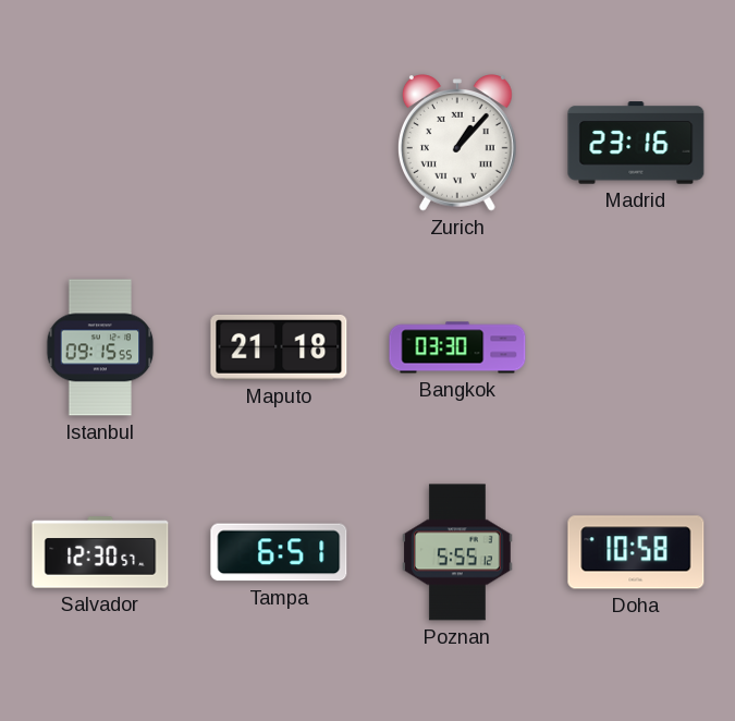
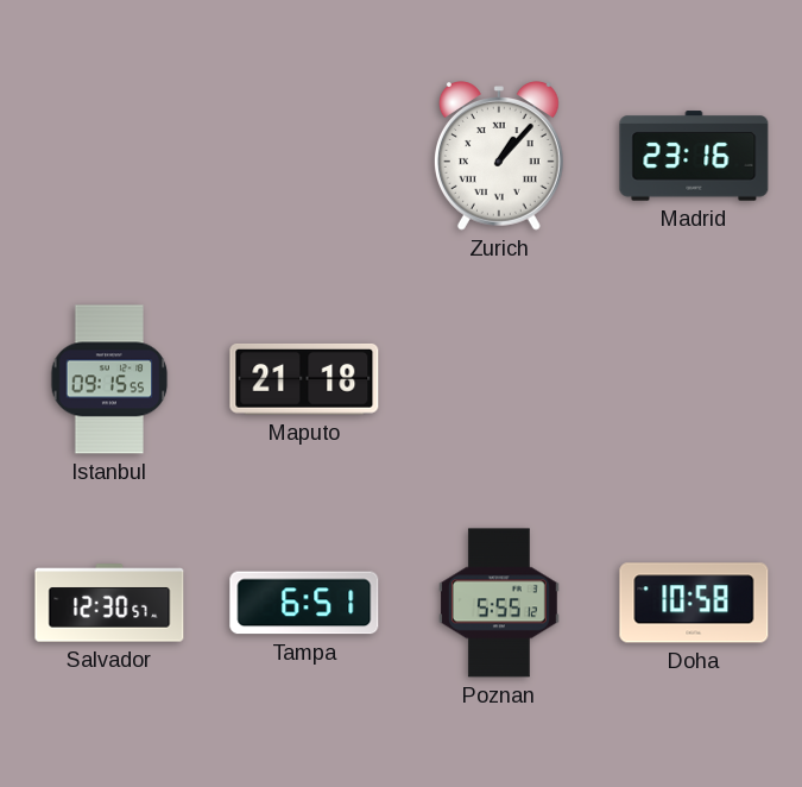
Bangkok: 03:30 -> none (457, 347)
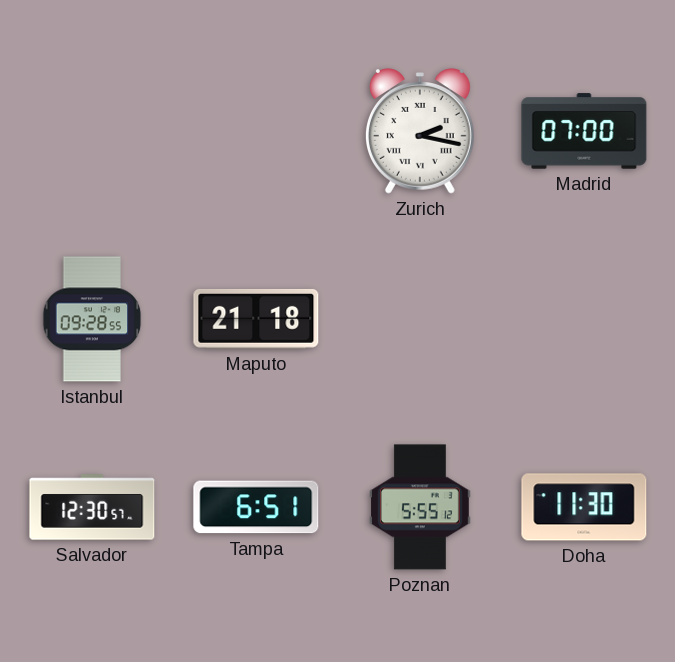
Zurich: 1:07 -> 2:17 (420, 131)
Madrid: 23:16 -> 07:00 (584, 131)
Istanbul: 09:15 -> 09:28 (92, 319)
Doha: 10:58 -> 11:30 (584, 507)
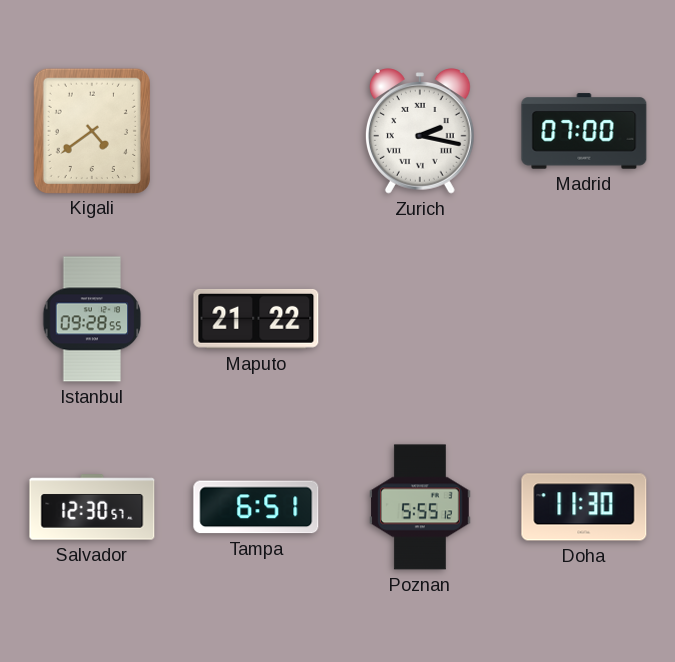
Kigali: none -> 4:39 (92, 130)
Maputo: 21:18 -> 21:22 (256, 319)
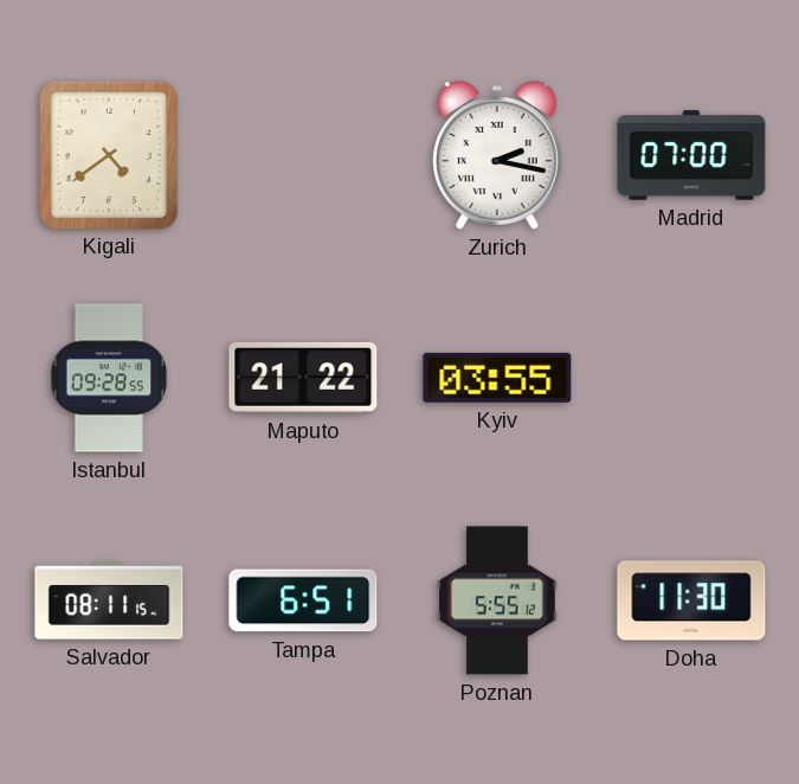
Kyiv: none -> 03:55 (497, 378)
Salvador: 12:30 -> 08:11 (109, 600)
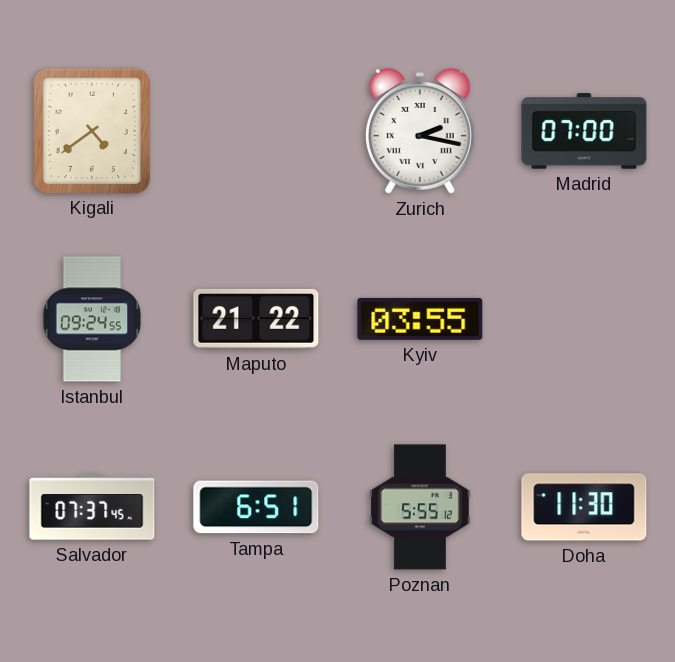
Istanbul: 09:28 -> 09:24 (92, 319)
Salvador: 08:11 -> 07:37 (92, 507)
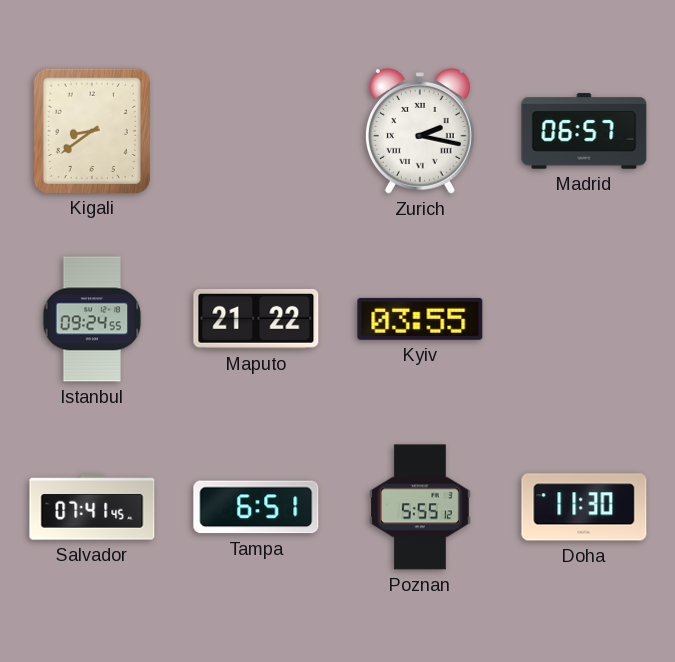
Kigali: 4:39 -> 8:39 (92, 130)
Madrid: 07:00 -> 06:57 (584, 131)
Salvador: 07:37 -> 07:41 (92, 507)
